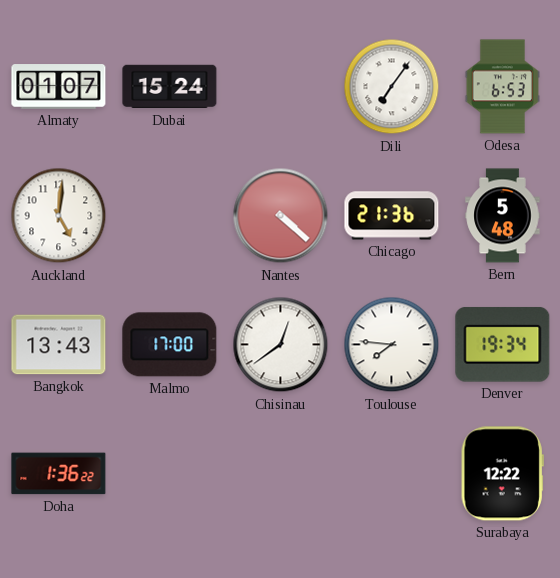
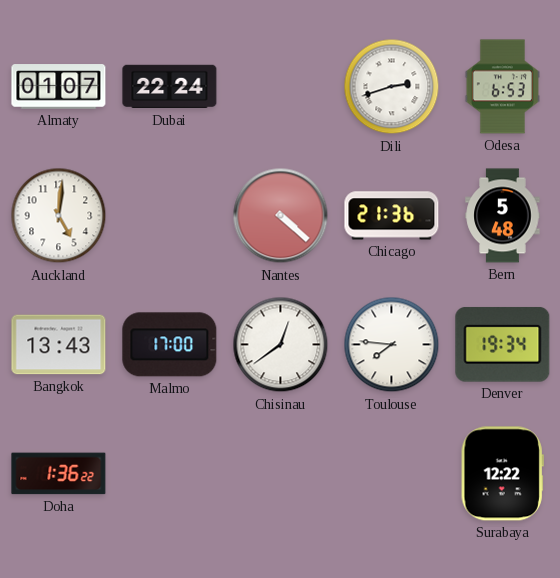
Dubai: 15:24 -> 22:24 (170, 87)
Dili: 7:06 -> 2:42 (392, 87)
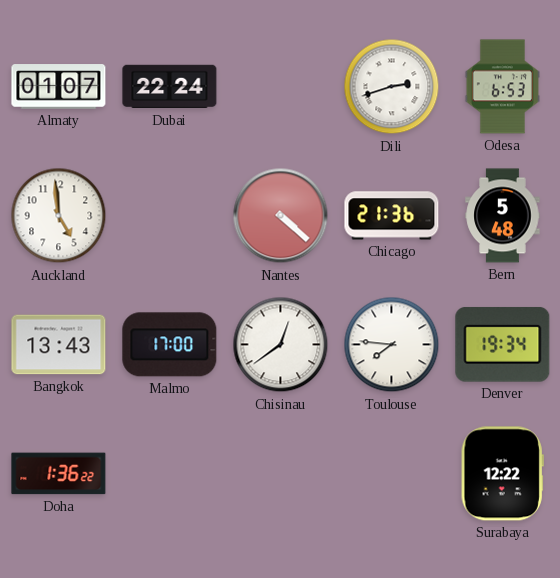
Auckland: 5:01 -> 4:59 (59, 216)
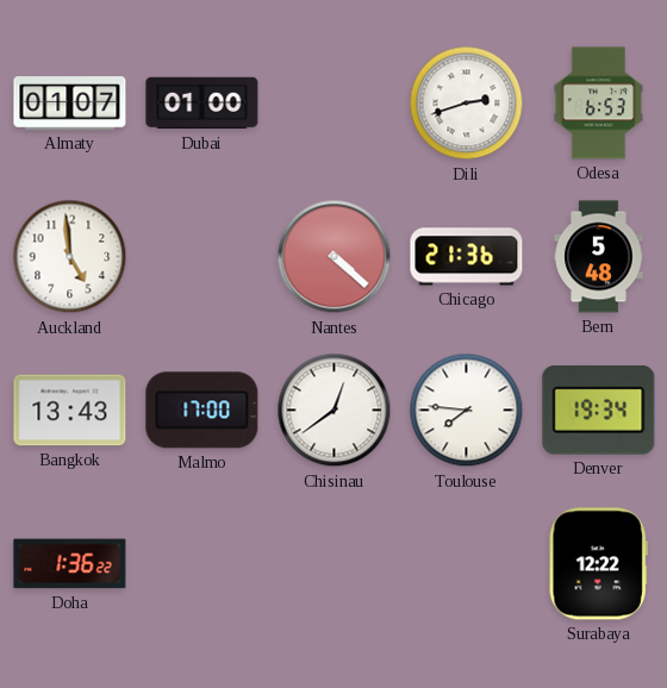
Dubai: 22:24 -> 01:00 (202, 104)
